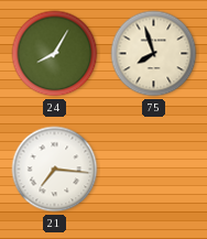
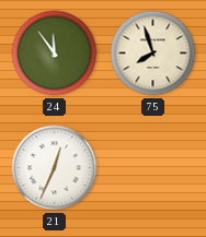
24: 8:05 -> 11:54 (55, 54)
21: 7:16 -> 12:34 (55, 168)
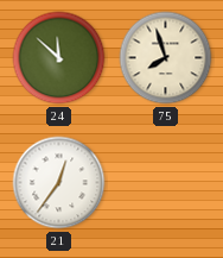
24: 11:54 -> 11:52 (59, 58)
21: 12:34 -> 12:36 (59, 183)
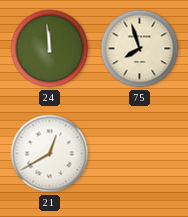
24: 11:52 -> 11:59 (50, 49)
21: 12:36 -> 12:40 (50, 154)
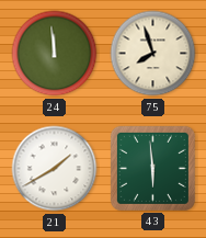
21: 12:40 -> 1:40 (55, 169)
43: none -> 5:59 (152, 168)
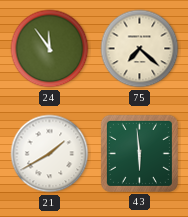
24: 11:59 -> 11:54 (50, 49)
75: 7:57 -> 7:22 (140, 49)
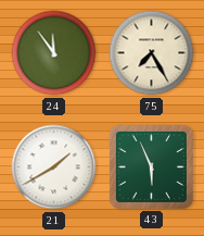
75: 7:22 -> 7:25 (152, 53)
43: 5:59 -> 5:56 (151, 166)
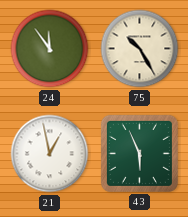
75: 7:25 -> 10:25 (140, 49)
21: 1:40 -> 12:58 (50, 154)
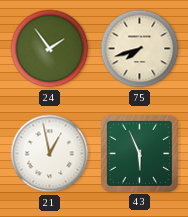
24: 11:54 -> 1:54 (50, 49)
75: 10:25 -> 7:42 (140, 49)
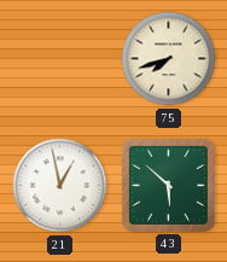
24: 1:54 -> none (50, 49)
43: 5:56 -> 5:52 (168, 185)
